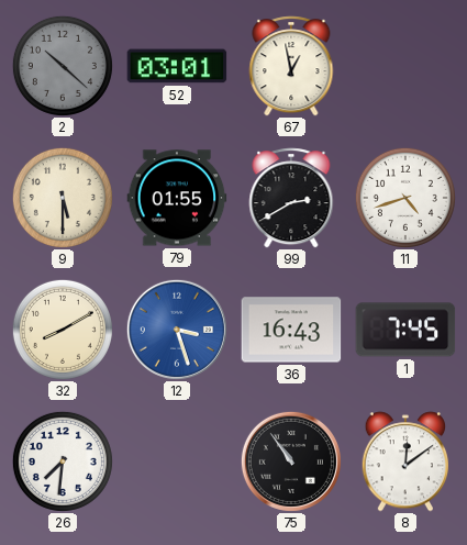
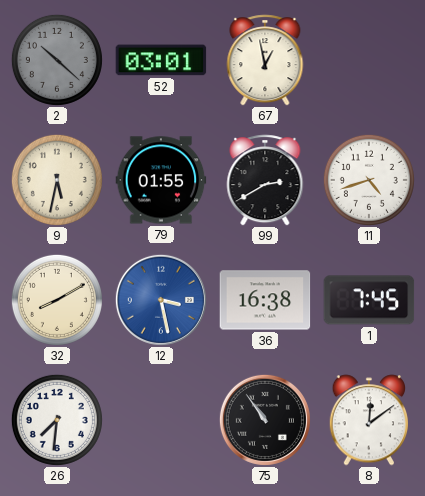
9: 5:30 -> 5:32 (57, 180)
12: 3:27 -> 3:28 (161, 300)
36: 16:43 -> 16:38 (265, 300)
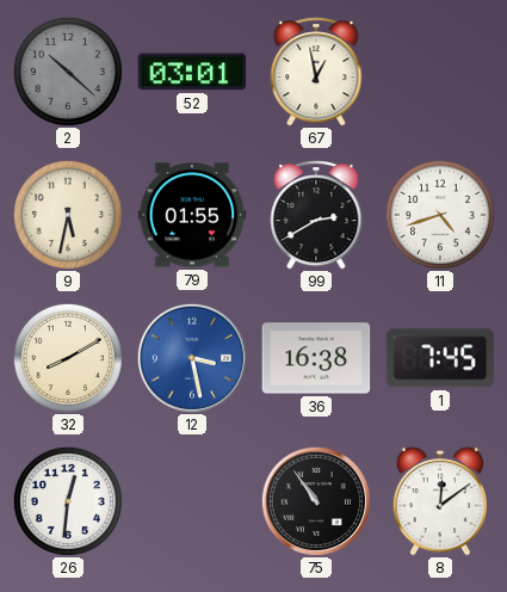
26: 7:31 -> 12:31 (68, 501)
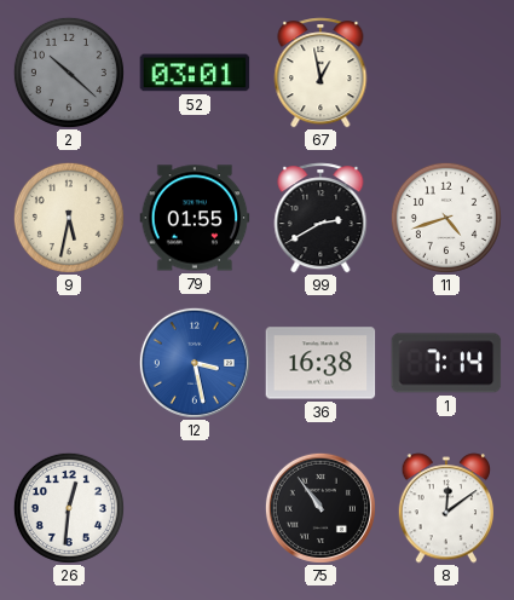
32: 8:10 -> none (68, 358)
1: 7:45 -> 7:14 (446, 363)
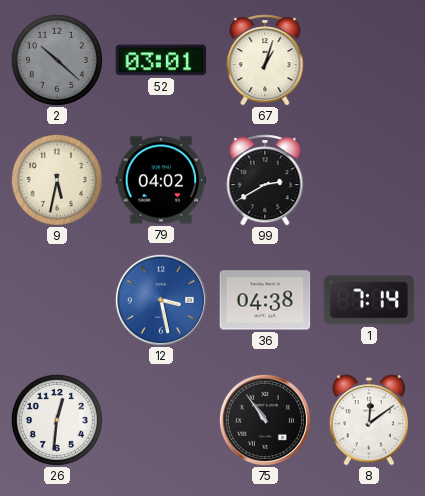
67: 12:58 -> 1:03 (265, 60)
79: 01:55 -> 04:02 (161, 180)
11: 4:42 -> none (446, 218)
36: 16:38 -> 04:38 (265, 300)
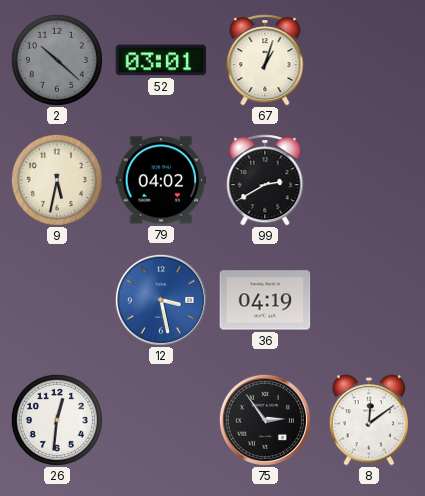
36: 04:38 -> 04:19 (265, 300)
1: 7:14 -> none (369, 300)
75: 10:54 -> 2:54 (265, 420)
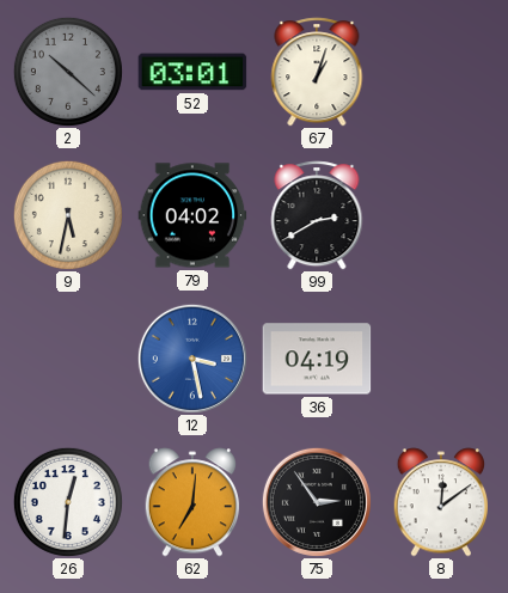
62: none -> 7:01 (192, 502)
